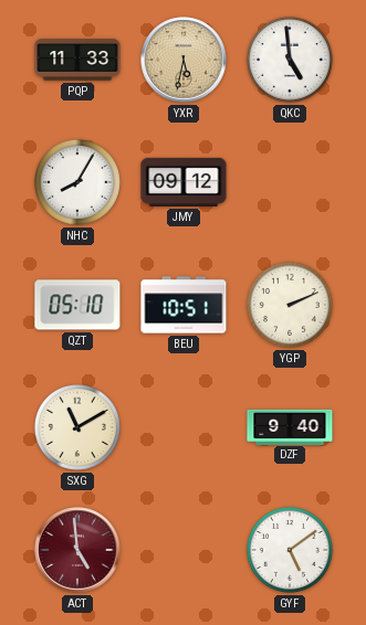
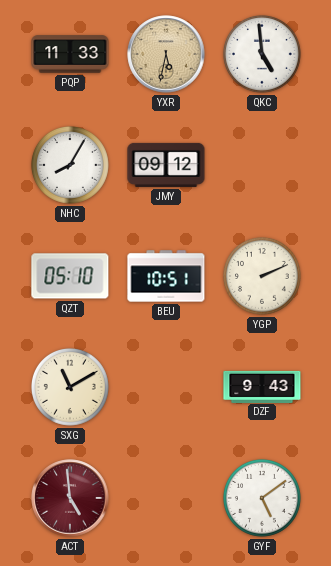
DZF: 9:40 -> 9:43 (262, 386)
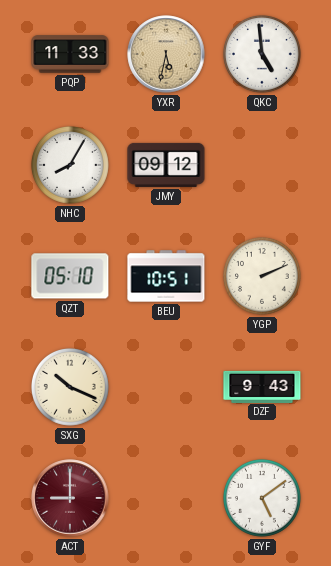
SXG: 11:10 -> 10:19 (70, 387)
ACT: 4:59 -> 9:00 (70, 498)
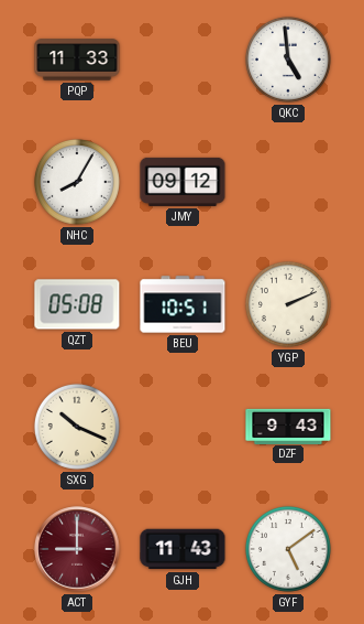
YXR: 5:32 -> none (166, 54)
QZT: 05:10 -> 05:08 (77, 304)
GJH: none -> 11:43 (183, 549)
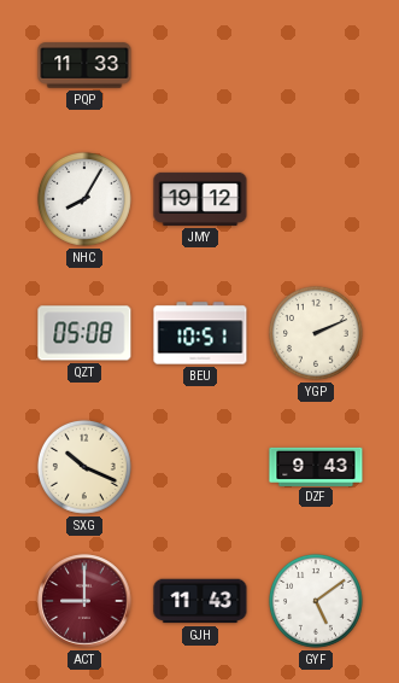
QKC: 4:59 -> none (288, 60)
JMY: 09:12 -> 19:12 (200, 199)
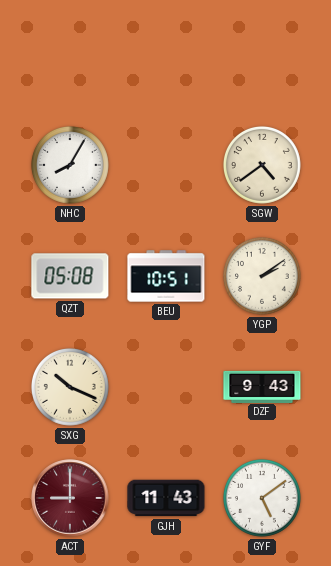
PQP: 11:33 -> none (84, 65)
JMY: 19:12 -> none (200, 199)
SGW: none -> 4:39 (262, 165)
YGP: 2:11 -> 2:09 (262, 276)
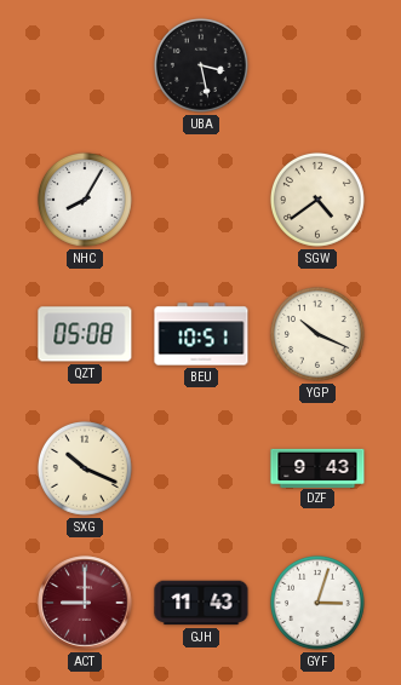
UBA: none -> 3:28 (201, 65)
YGP: 2:09 -> 10:19 (317, 334)
GYF: 5:09 -> 3:03 (317, 603)
